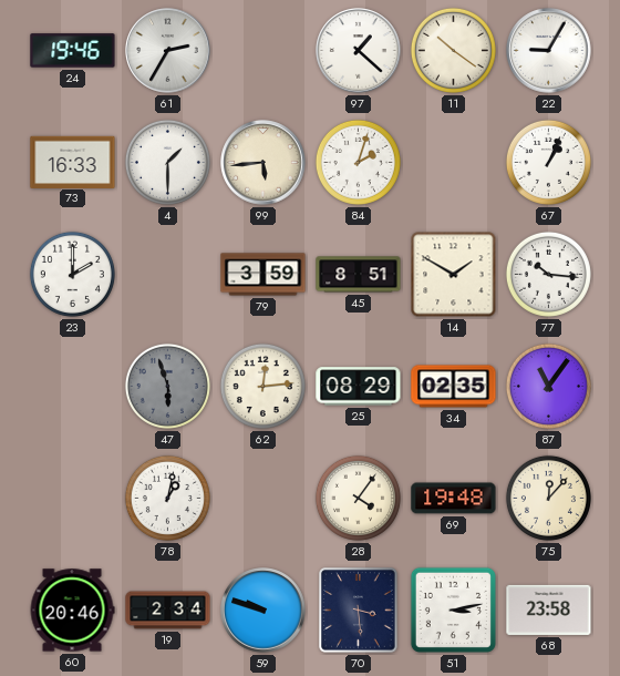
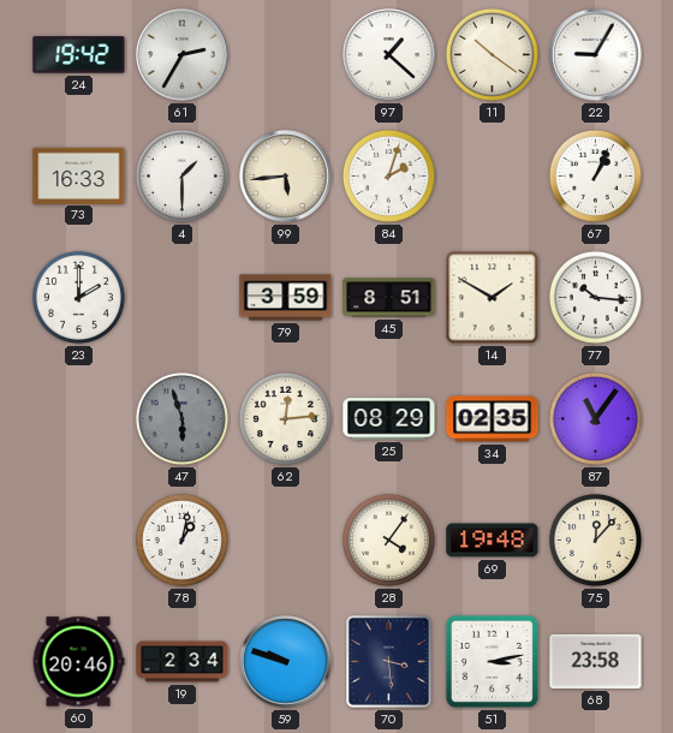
24: 19:46 -> 19:42 (79, 55)
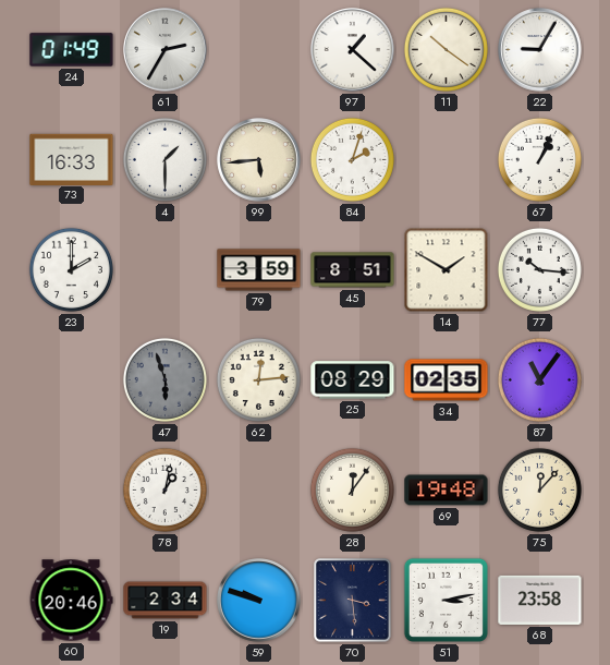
24: 19:42 -> 01:49 (72, 50)
28: 4:06 -> 12:06 (352, 489)
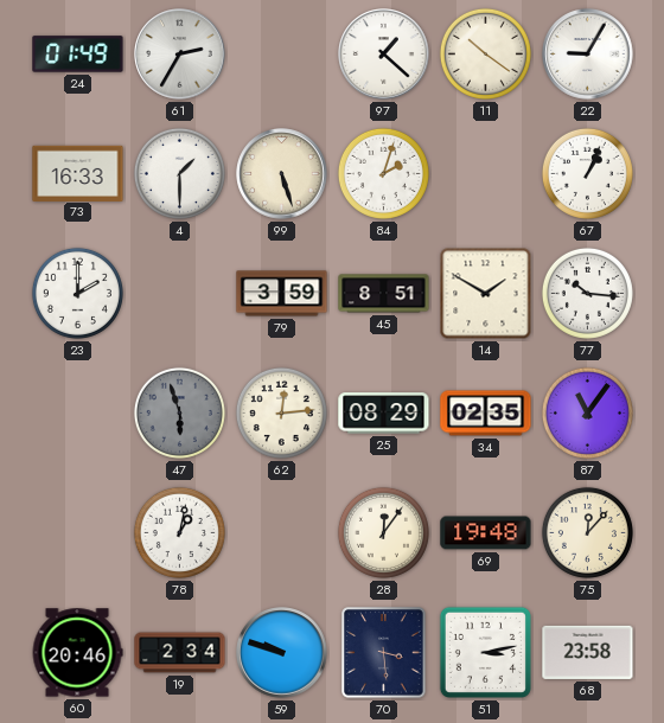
99: 5:44 -> 5:27 (282, 174)
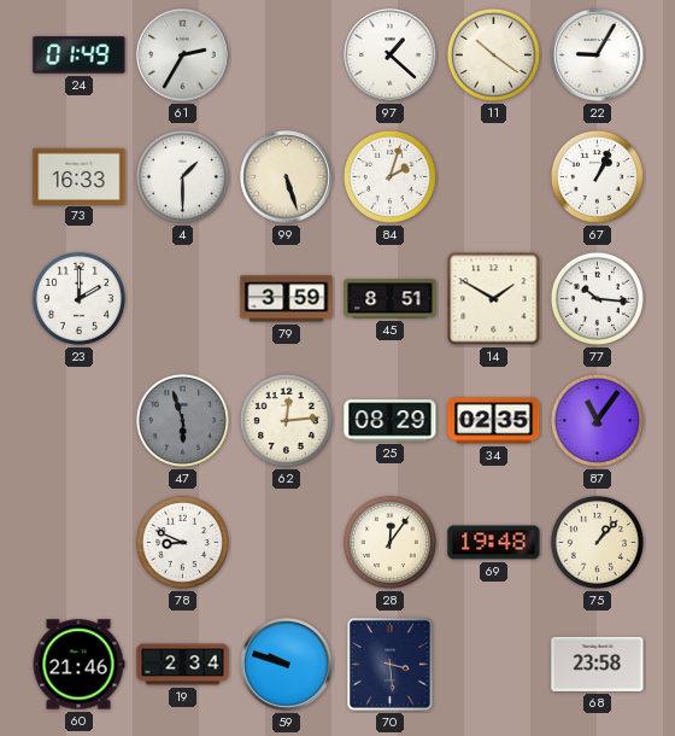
78: 1:02 -> 8:49 (182, 542)
75: 12:07 -> 1:07 (597, 542)
60: 20:46 -> 21:46 (78, 665)
51: 3:13 -> none (485, 652)
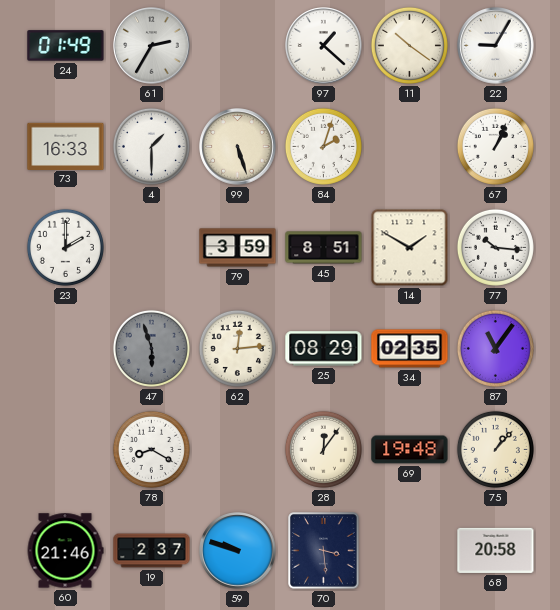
78: 8:49 -> 8:20 (151, 449)
19: 2:34 -> 2:37 (152, 551)
68: 23:58 -> 20:58 (496, 550)
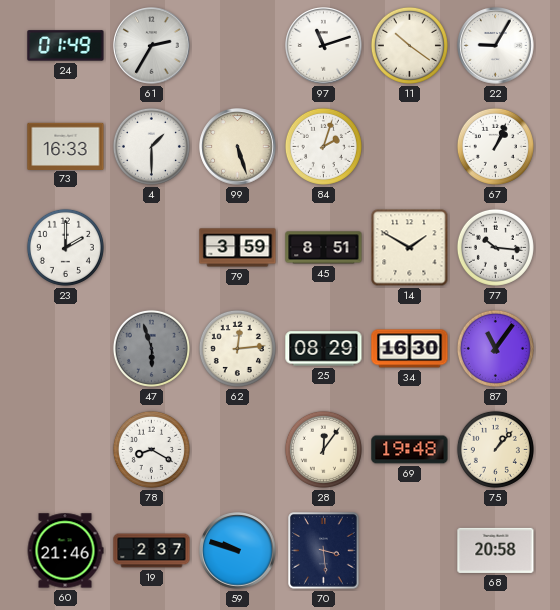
97: 1:22 -> 11:12 (324, 46)
34: 02:35 -> 16:30 (410, 349)
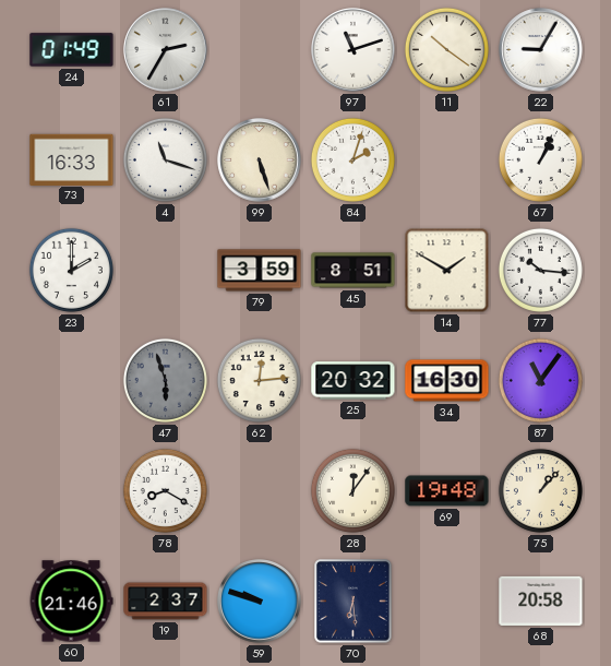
4: 1:30 -> 11:18 (165, 159)
25: 08:29 -> 20:32 (354, 381)
70: 3:29 -> 6:29 (354, 602)
